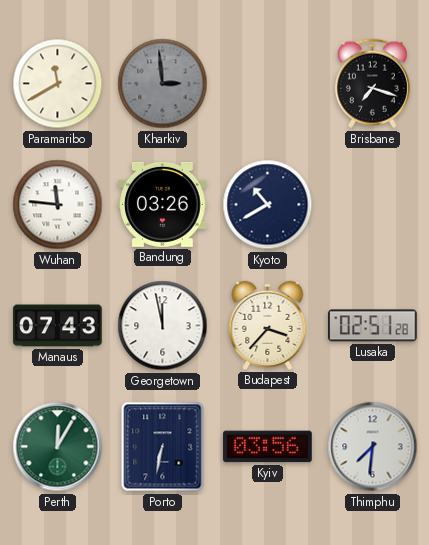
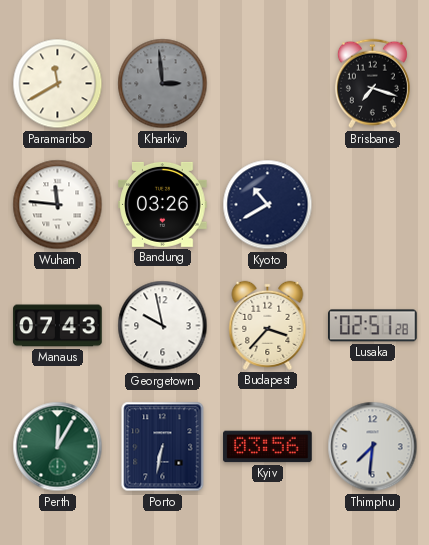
Georgetown: 11:58 -> 9:58 (163, 326)
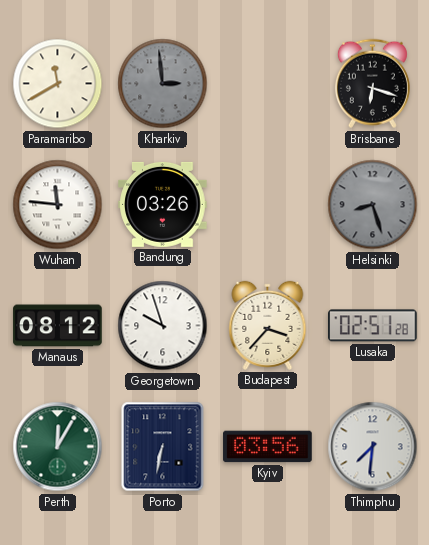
Brisbane: 7:18 -> 6:18 (372, 84)
Kyoto: 10:40 -> none (268, 205)
Helsinki: none -> 8:27 (373, 205)
Manaus: 07:43 -> 08:12 (58, 326)
Georgetown: 9:58 -> 9:57 (163, 326)
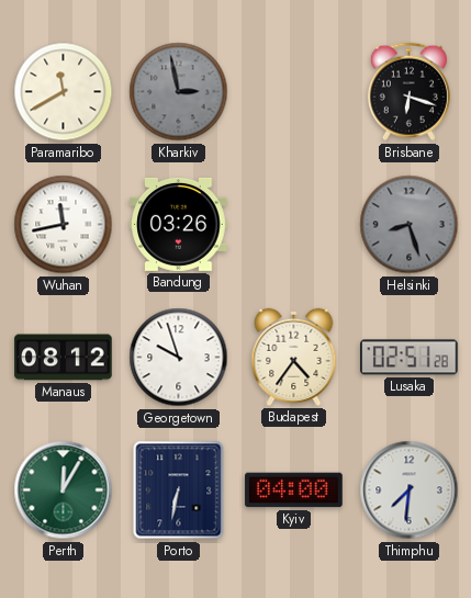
Kharkiv: 2:59 -> 2:58 (179, 92)
Wuhan: 11:46 -> 11:43 (64, 225)
Budapest: 3:37 -> 4:36 (294, 357)
Kyiv: 03:56 -> 04:00 (294, 490)
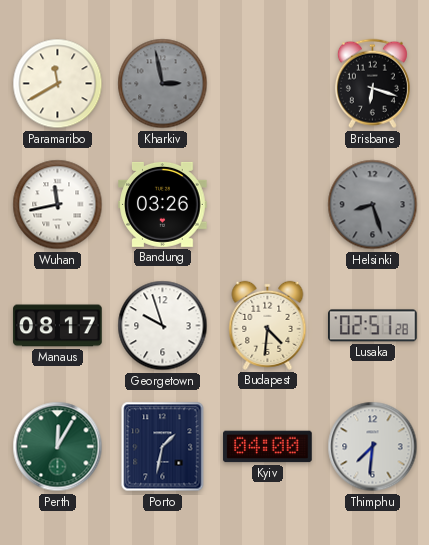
Manaus: 08:12 -> 08:17 (58, 326)
Budapest: 4:36 -> 4:31 (268, 325)
Porto: 6:32 -> 1:32 (163, 447)
